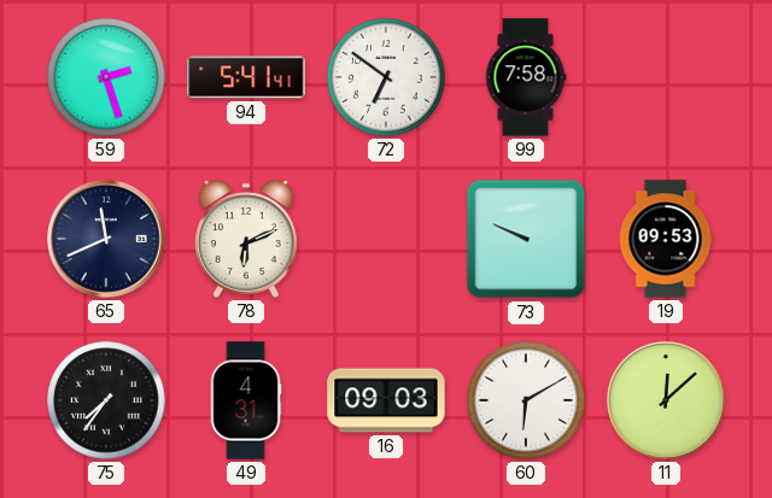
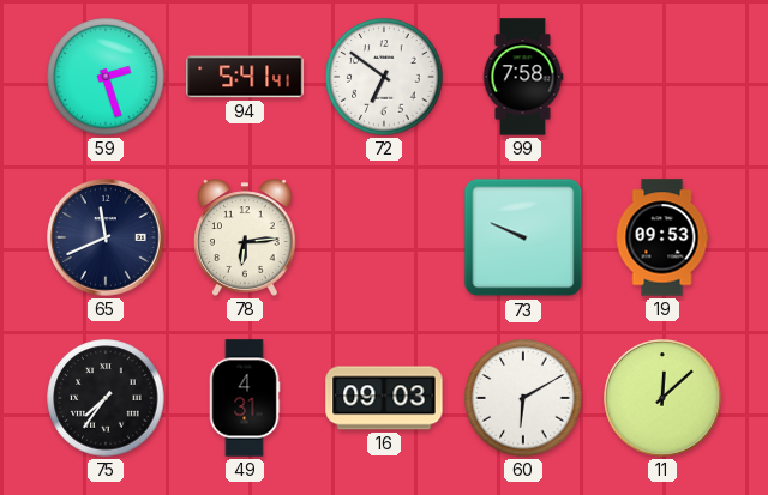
78: 6:11 -> 6:14 (246, 237)
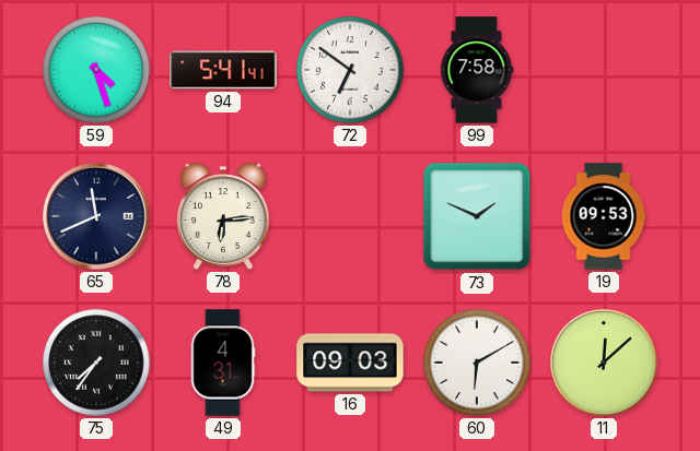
59: 2:27 -> 4:27 (96, 70)
73: 9:49 -> 1:49 (477, 216)
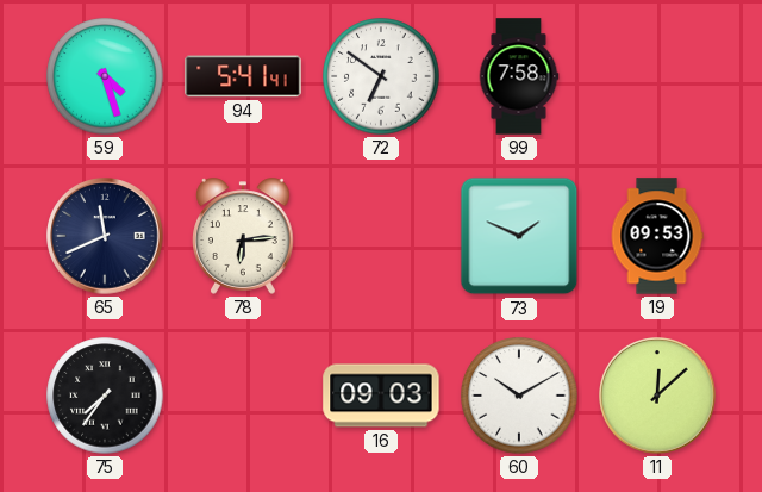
49: 4:31 -> none (223, 363)
60: 6:10 -> 10:10 (519, 396)
